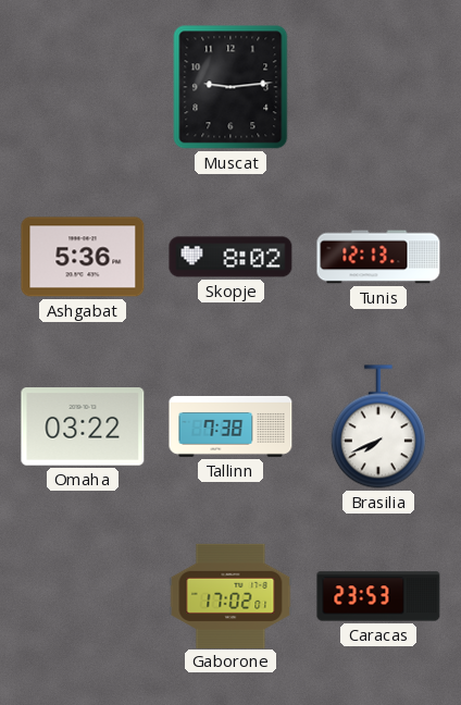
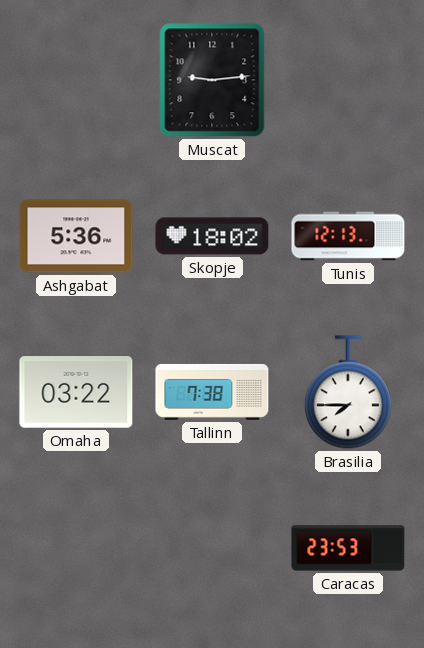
Skopje: 8:02 -> 18:02 (212, 236)
Brasilia: 7:41 -> 7:45 (348, 392)
Gaborone: 17:02 -> none (230, 595)
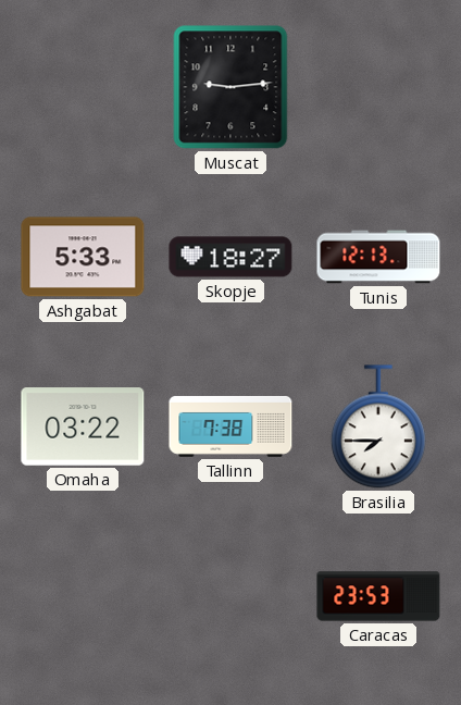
Ashgabat: 5:36 -> 5:33 (83, 257)
Skopje: 18:02 -> 18:27 (230, 257)
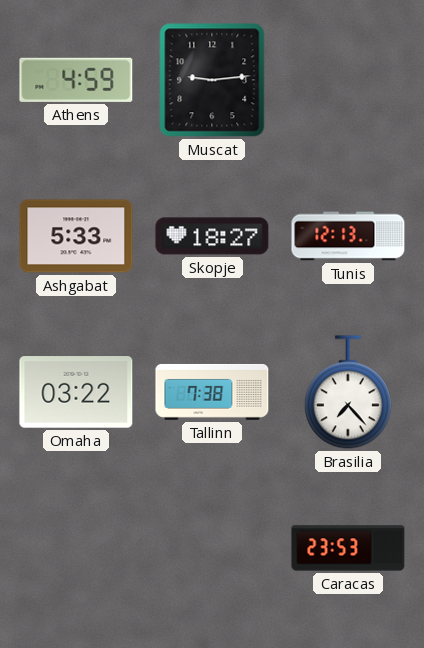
Athens: none -> 4:59 (76, 80)
Brasilia: 7:45 -> 7:23 (348, 392)
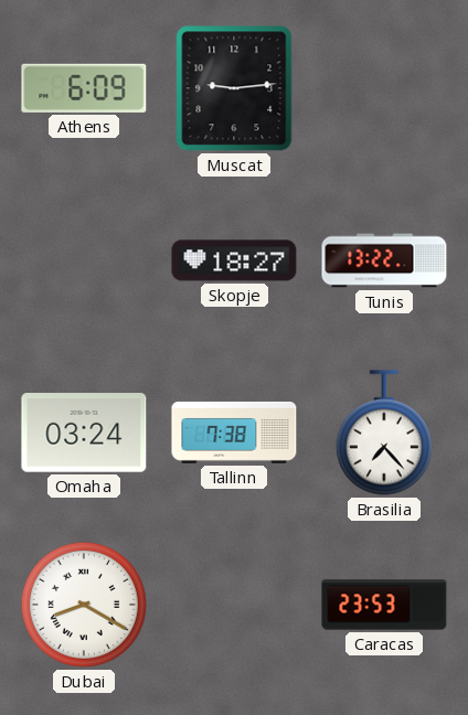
Athens: 4:59 -> 6:09 (84, 88)
Ashgabat: 5:33 -> none (76, 236)
Tunis: 12:13 -> 13:22 (384, 260)
Omaha: 03:22 -> 03:24 (84, 433)
Dubai: none -> 8:20 (84, 605)
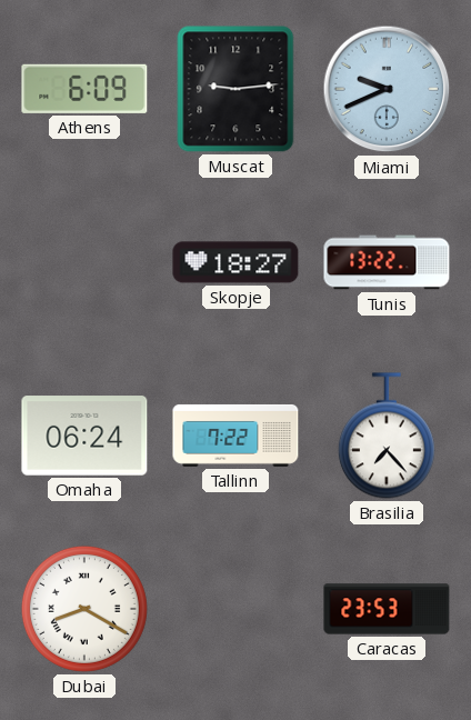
Miami: none -> 9:41 (387, 89)
Omaha: 03:24 -> 06:24 (84, 436)
Tallinn: 7:38 -> 7:22 (235, 436)
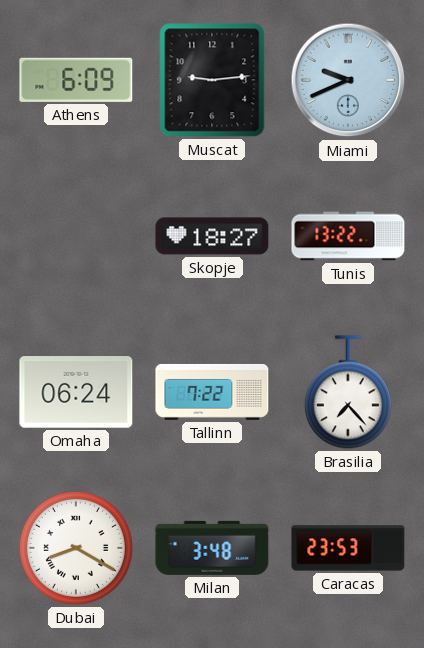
Milan: none -> 3:48 (212, 548)
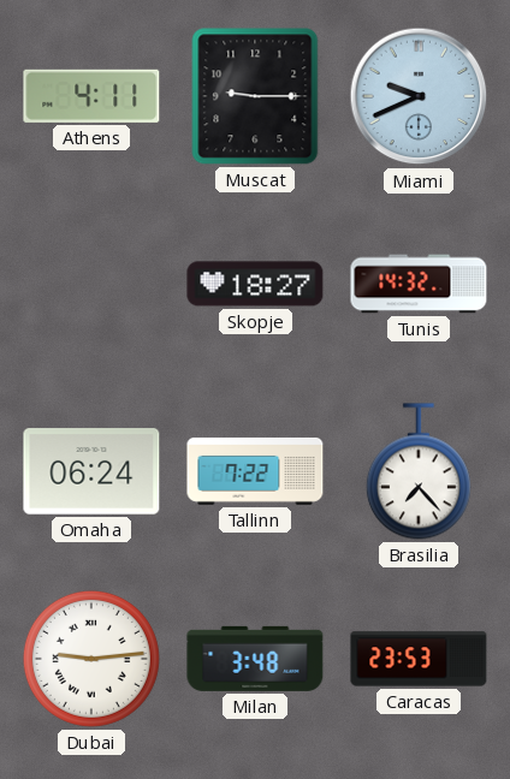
Athens: 6:09 -> 4:11 (91, 96)
Muscat: 9:14 -> 9:15 (255, 96)
Tunis: 13:22 -> 14:32 (419, 284)
Dubai: 8:20 -> 9:14 (91, 659)
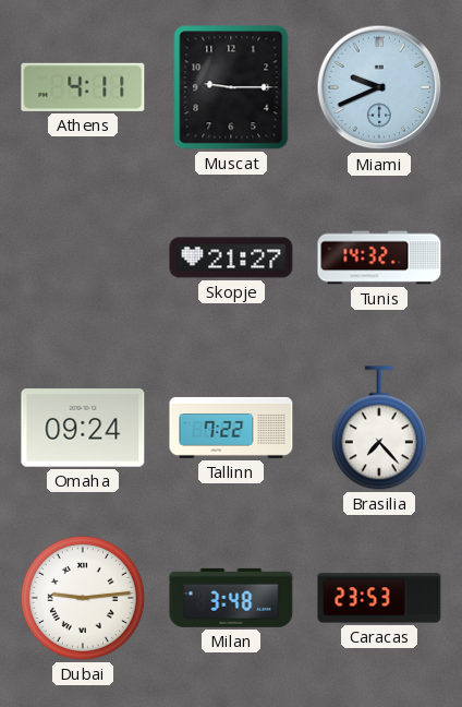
Skopje: 18:27 -> 21:27 (231, 257)
Omaha: 06:24 -> 09:24 (83, 428)
